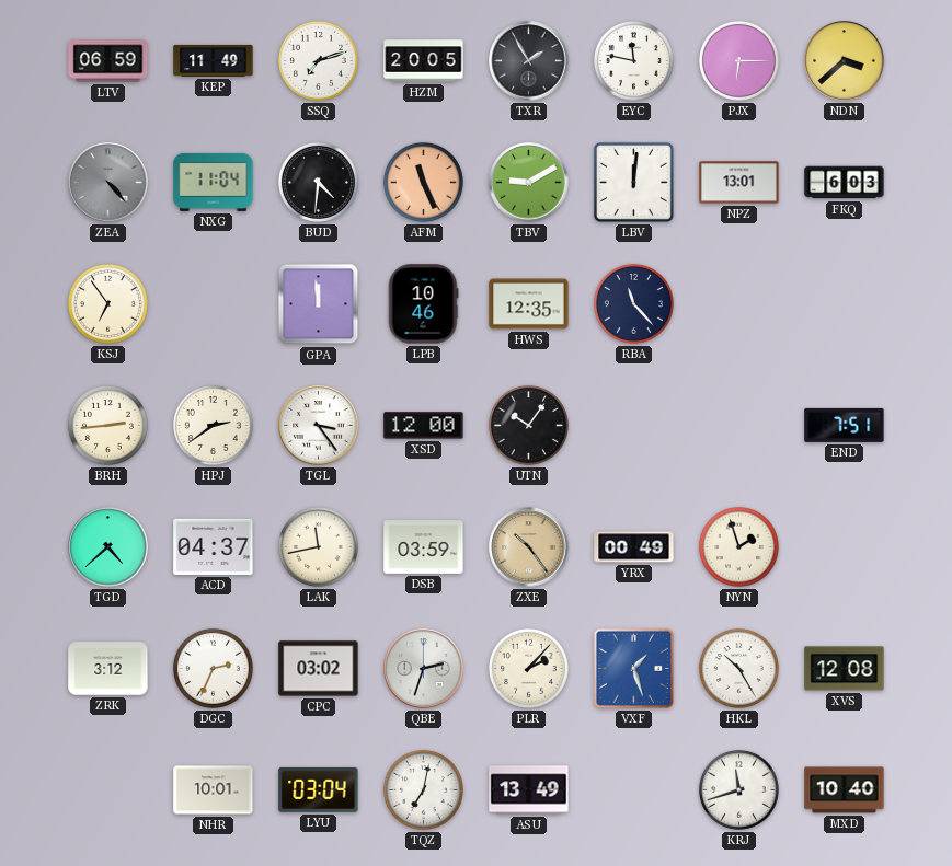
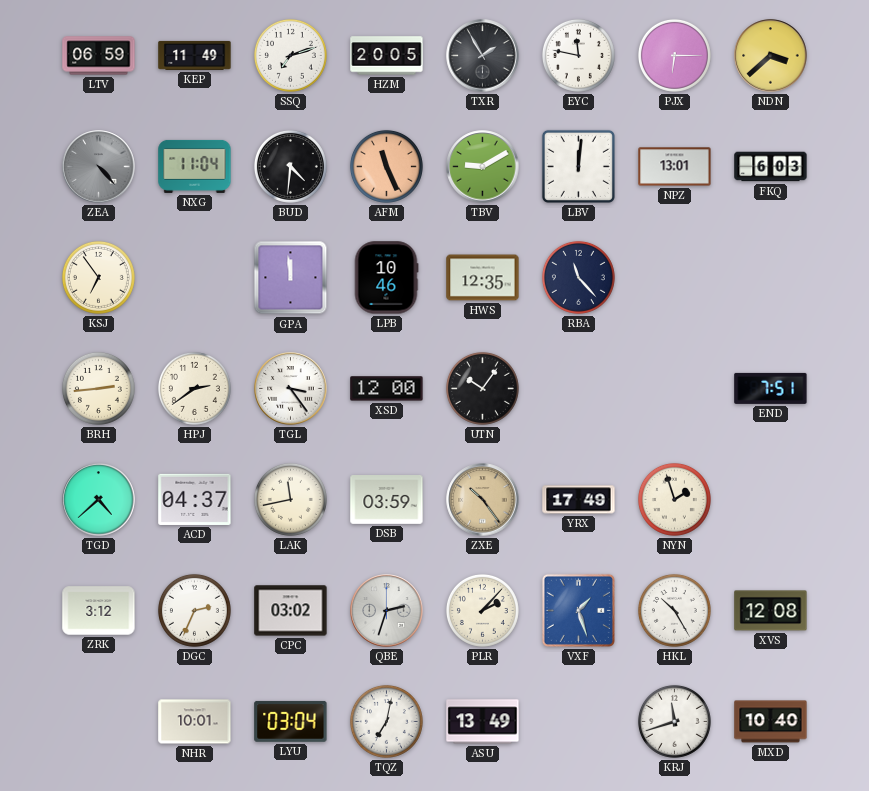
YRX: 00:49 -> 17:49 (579, 500)
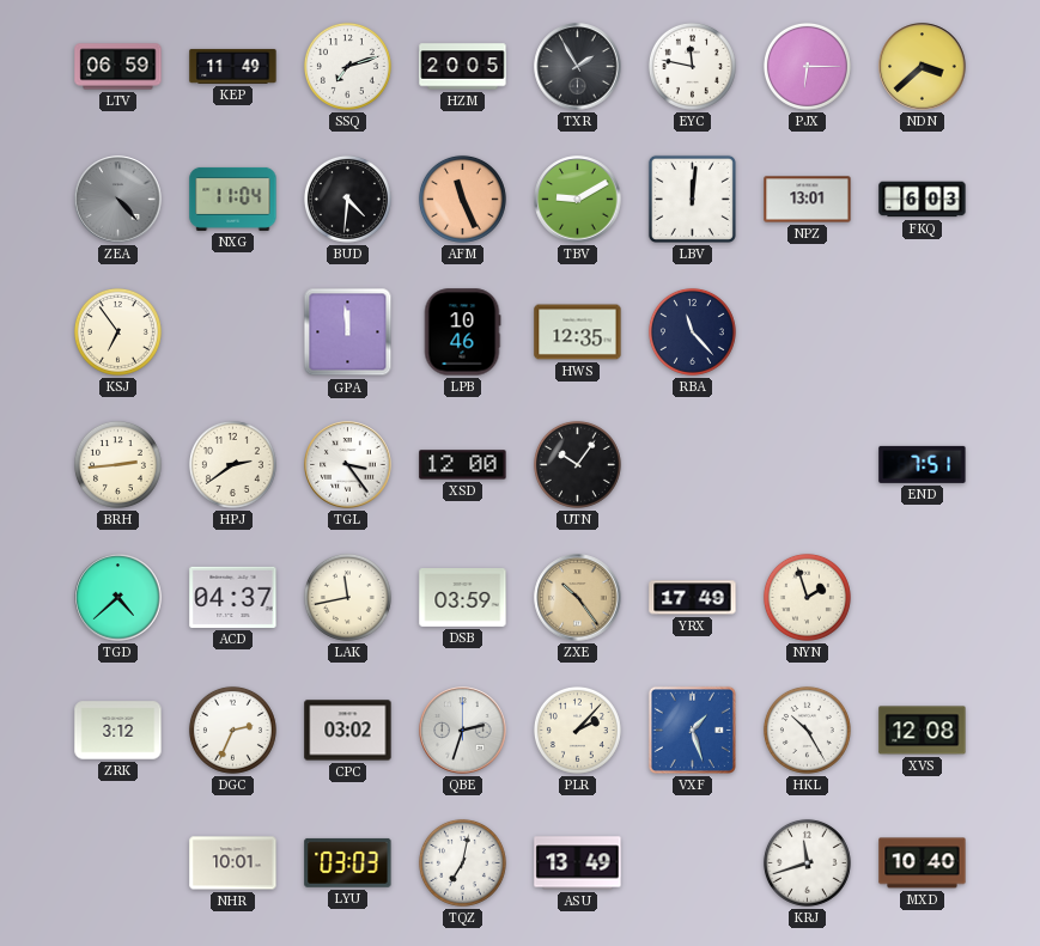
LYU: 03:04 -> 03:03 (348, 862)
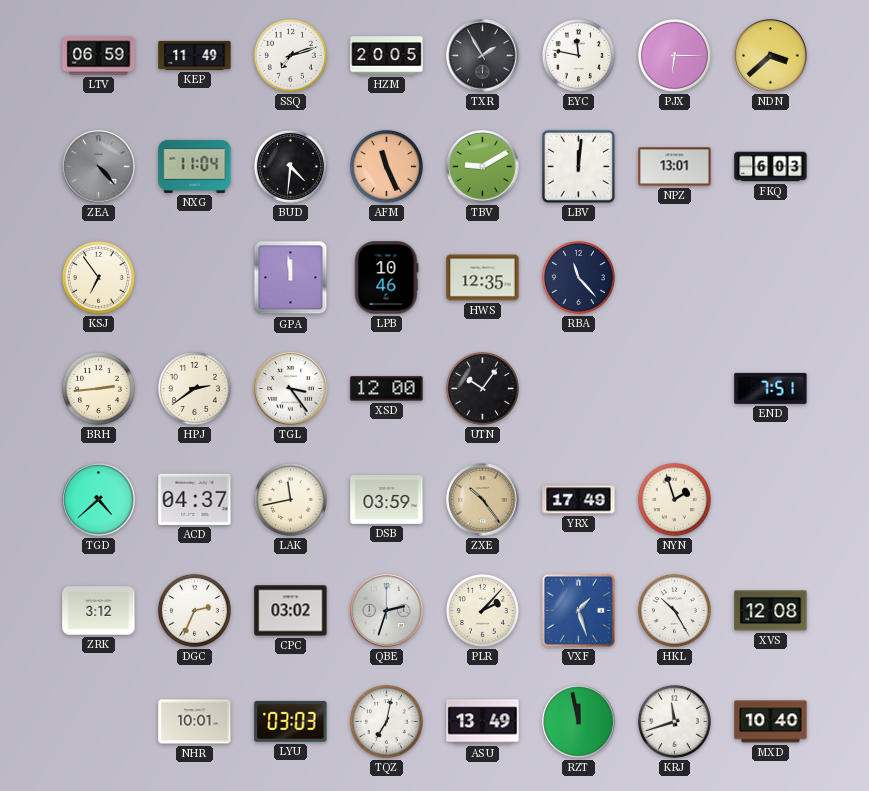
RZT: none -> 11:58 (579, 722)
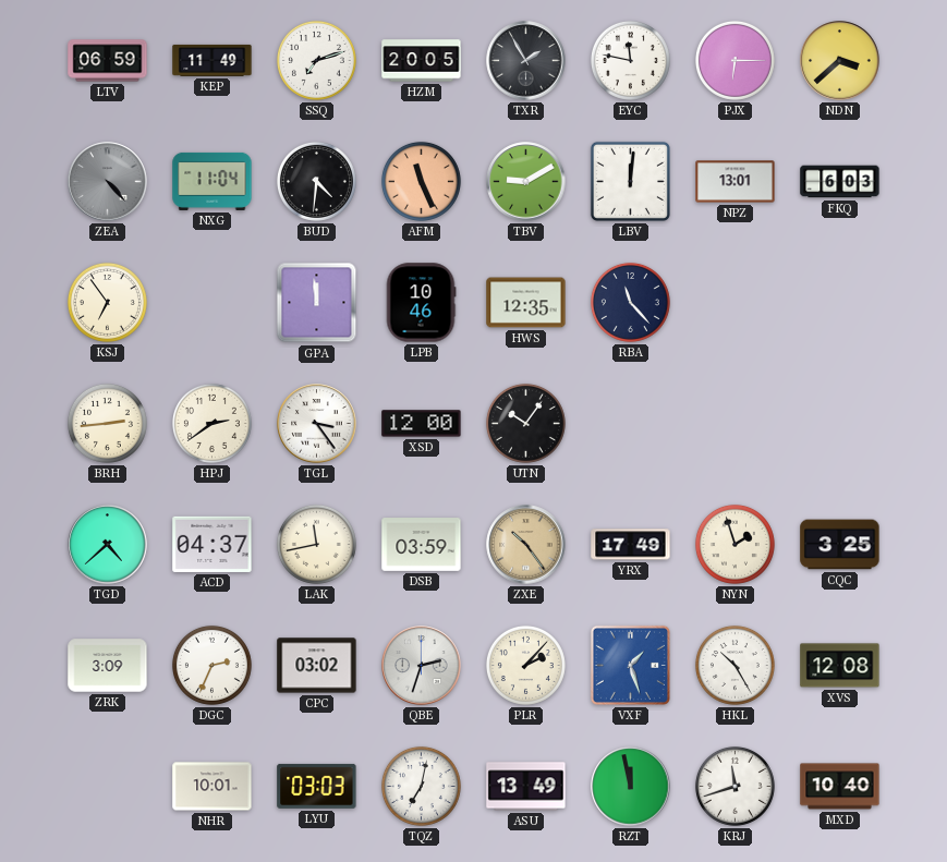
END: 7:51 -> none (771, 388)
CQC: none -> 3:25 (840, 545)
ZRK: 3:12 -> 3:09 (108, 666)
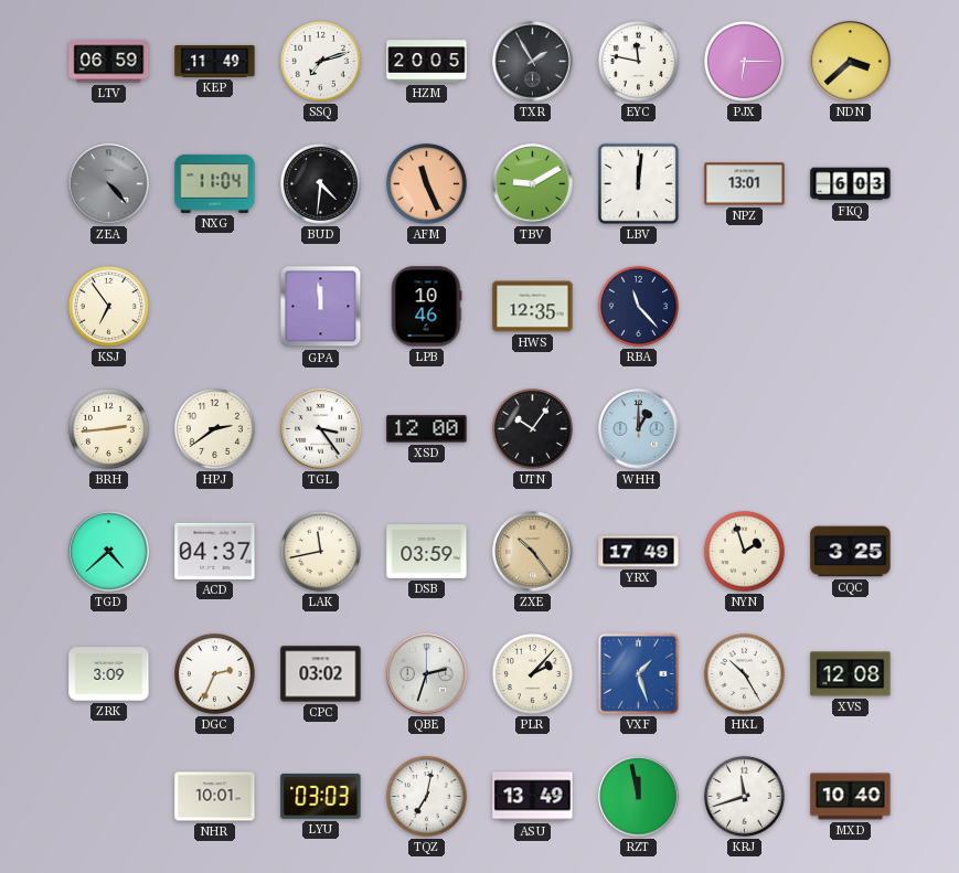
WHH: none -> 1:00 (639, 429)
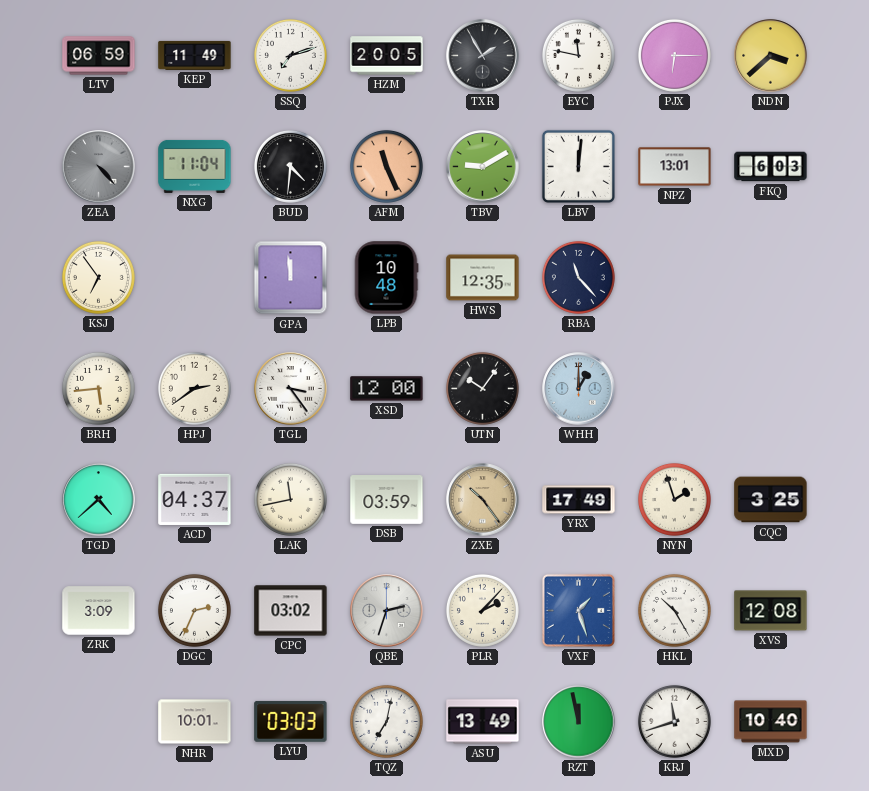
LPB: 10:46 -> 10:48 (386, 278)
BRH: 2:44 -> 5:44 (98, 388)
